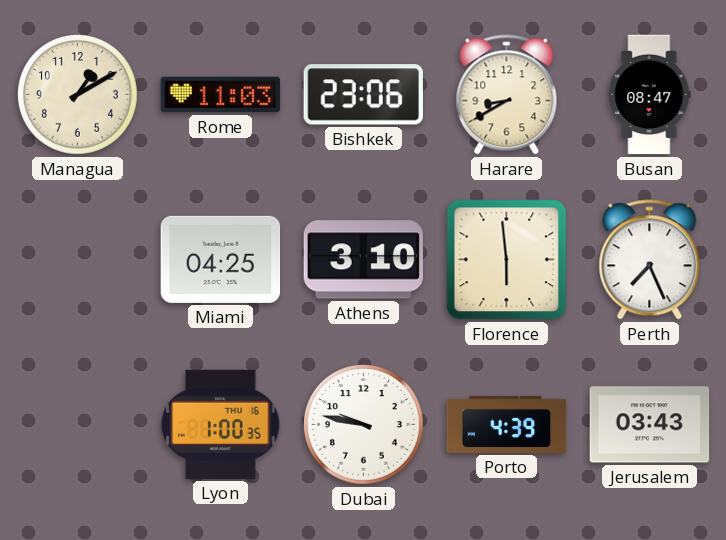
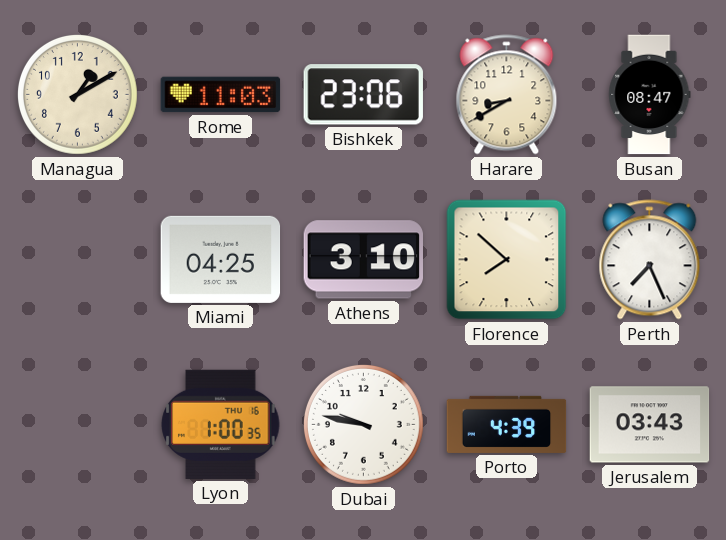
Florence: 5:59 -> 7:52 (507, 260)
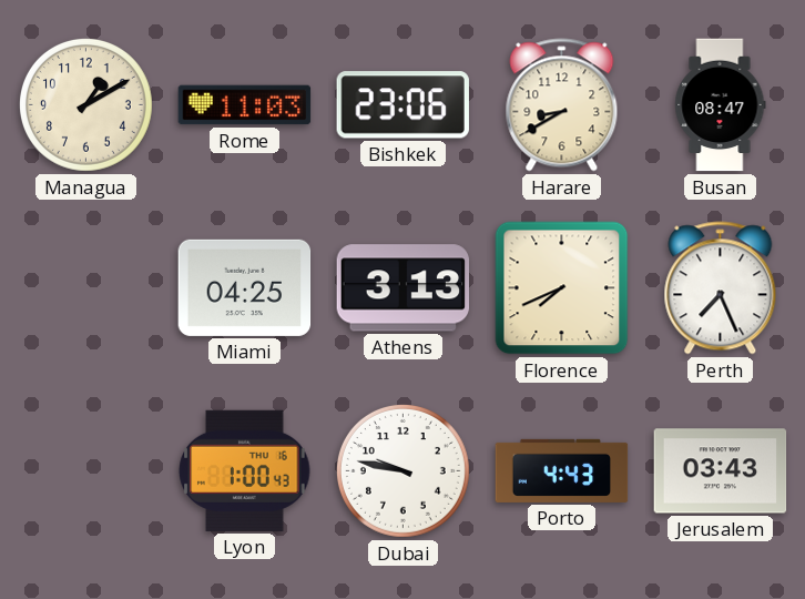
Athens: 3:10 -> 3:13 (404, 288)
Florence: 7:52 -> 7:41 (562, 288)
Lyon: 1:00:35 -> 1:00:43 (245, 470)
Porto: 4:39 -> 4:43 (562, 470)
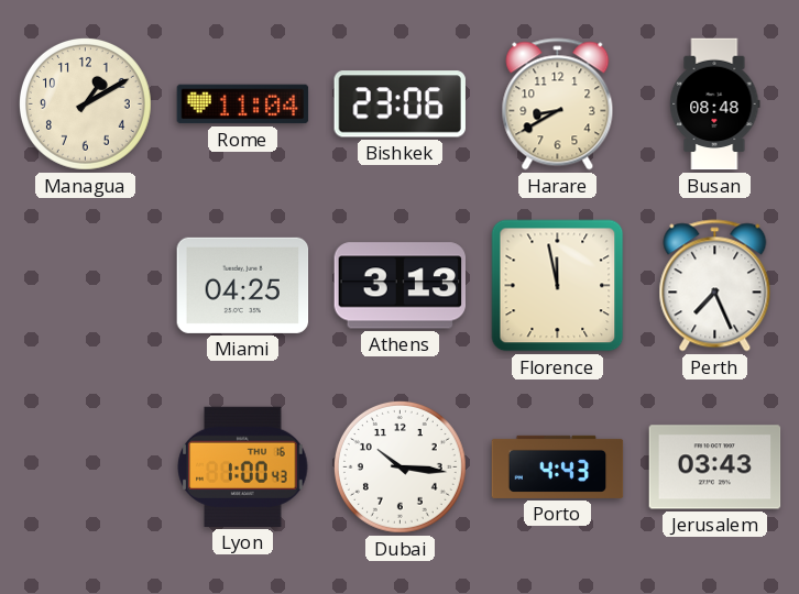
Rome: 11:03 -> 11:04 (243, 105)
Busan: 08:47 -> 08:48 (715, 105)
Florence: 7:41 -> 11:58 (558, 286)
Dubai: 9:47 -> 10:16 (399, 466)
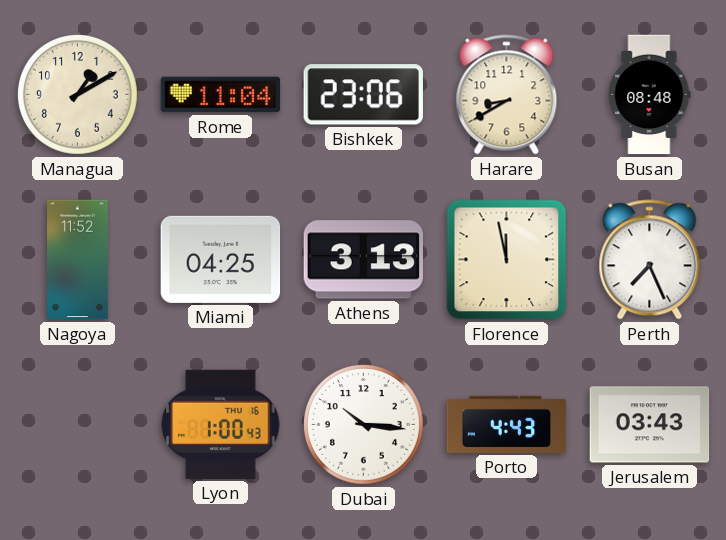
Nagoya: none -> 11:52 (78, 260)
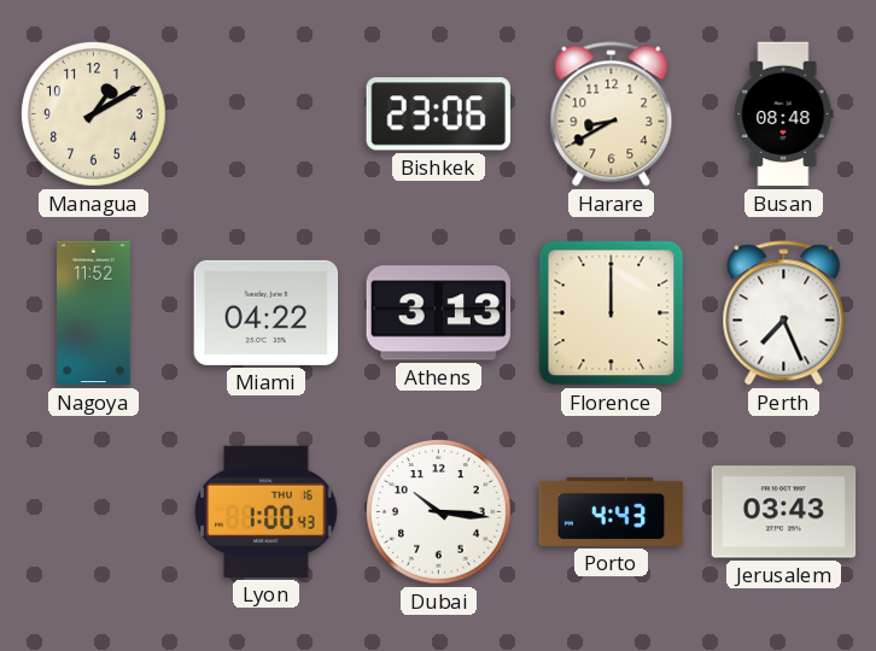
Rome: 11:04 -> none (221, 95)
Miami: 04:25 -> 04:22 (267, 312)
Florence: 11:58 -> 12:00 (612, 313)
